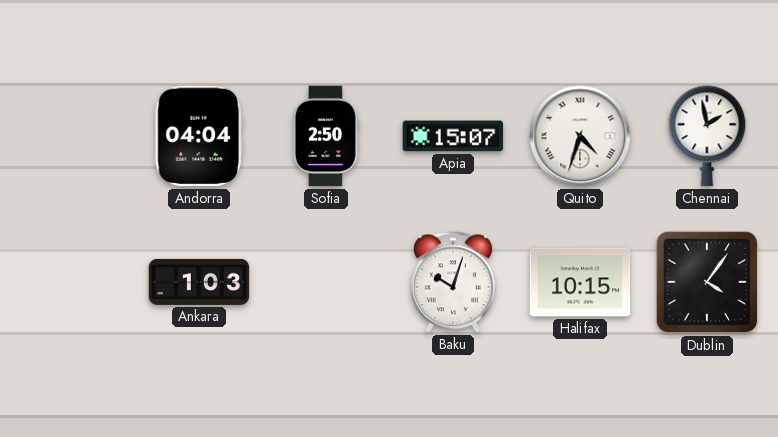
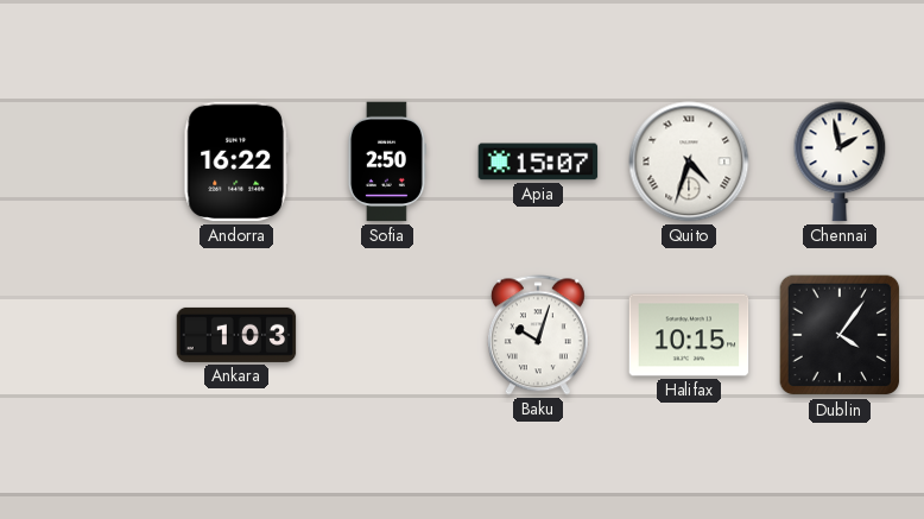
Andorra: 04:04 -> 16:22 (236, 162)
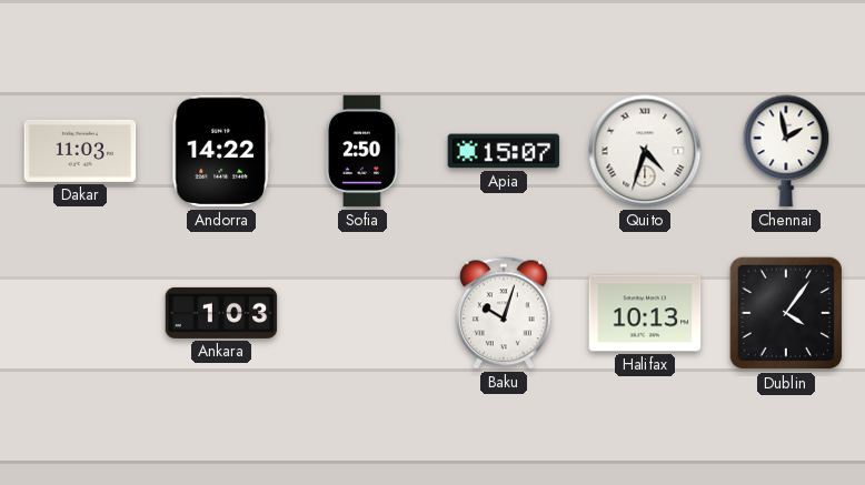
Dakar: none -> 11:03 (80, 151)
Andorra: 16:22 -> 14:22 (221, 151)
Halifax: 10:15 -> 10:13 (645, 313)
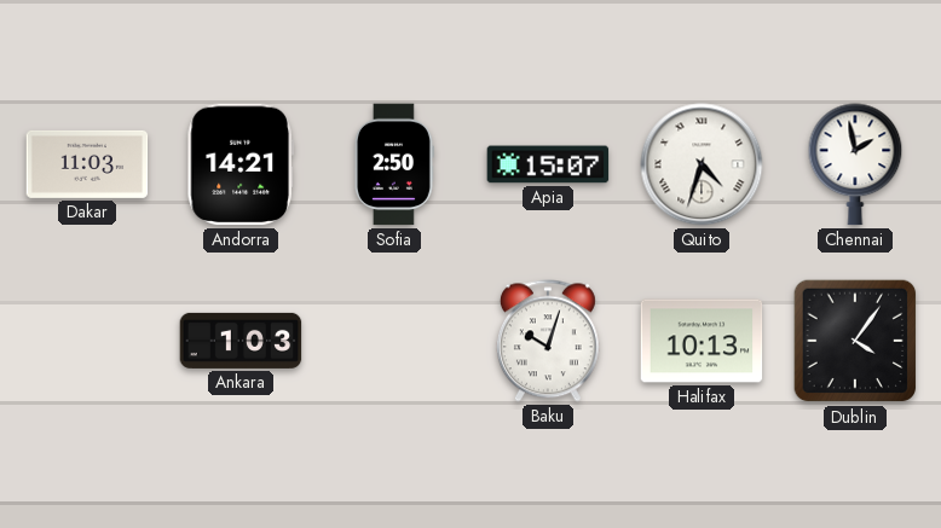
Andorra: 14:22 -> 14:21 (241, 164)
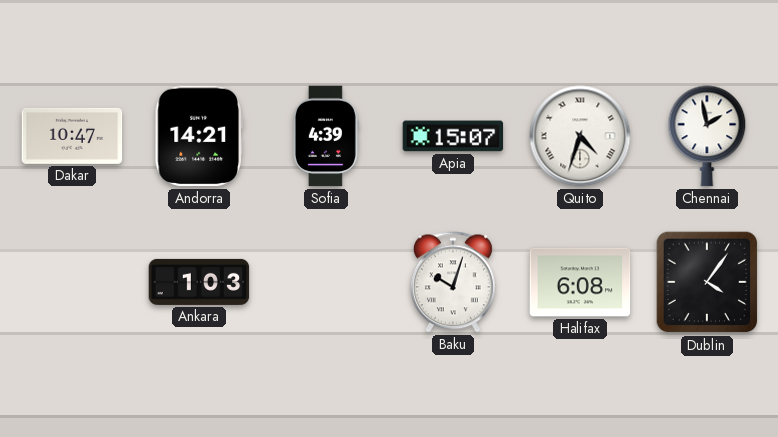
Dakar: 11:03 -> 10:47 (72, 136)
Sofia: 2:50 -> 4:39 (325, 136)
Halifax: 10:13 -> 6:08 (580, 282)
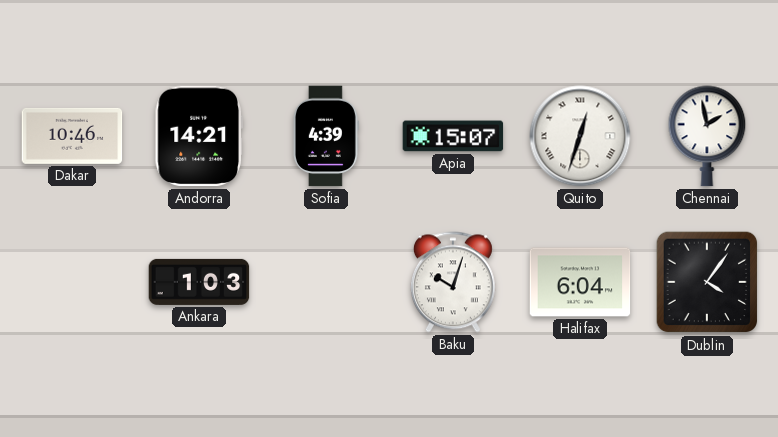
Dakar: 10:47 -> 10:46 (72, 136)
Quito: 4:33 -> 12:33 (580, 136)
Halifax: 6:08 -> 6:04 (580, 282)
